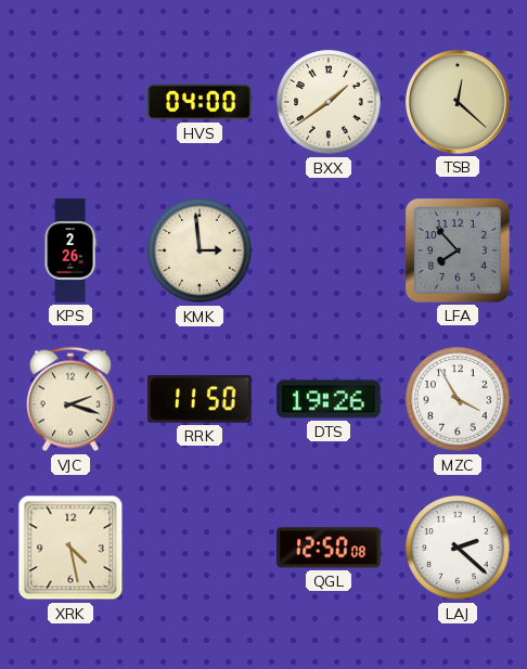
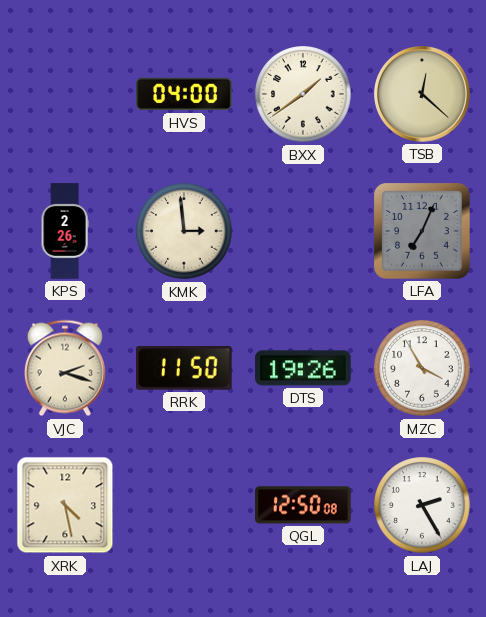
LFA: 7:53 -> 7:04 (422, 231)
LAJ: 2:22 -> 2:25 (422, 505)
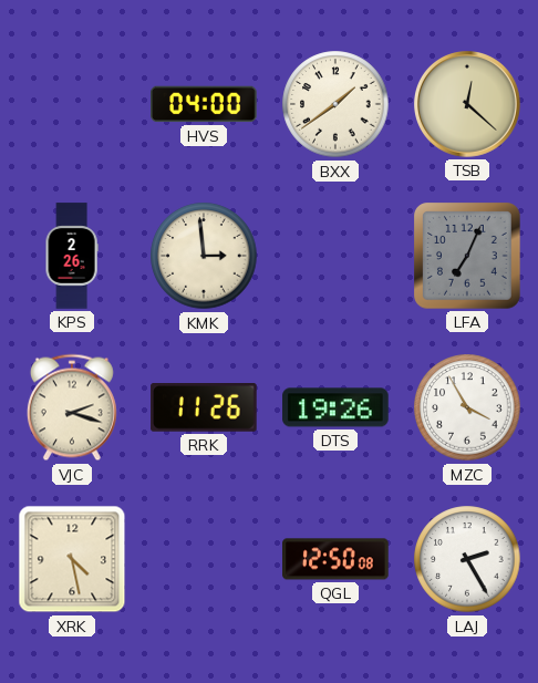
RRK: 11:50 -> 11:26 (204, 408)
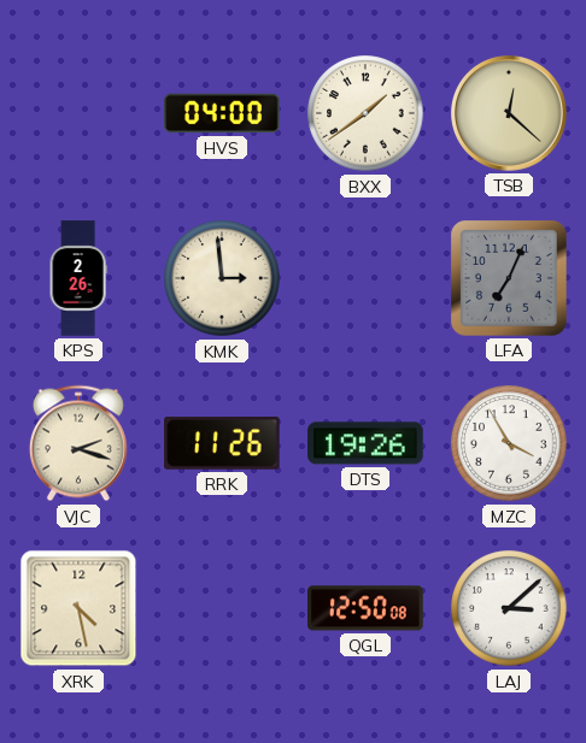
LAJ: 2:25 -> 3:08 (509, 608)
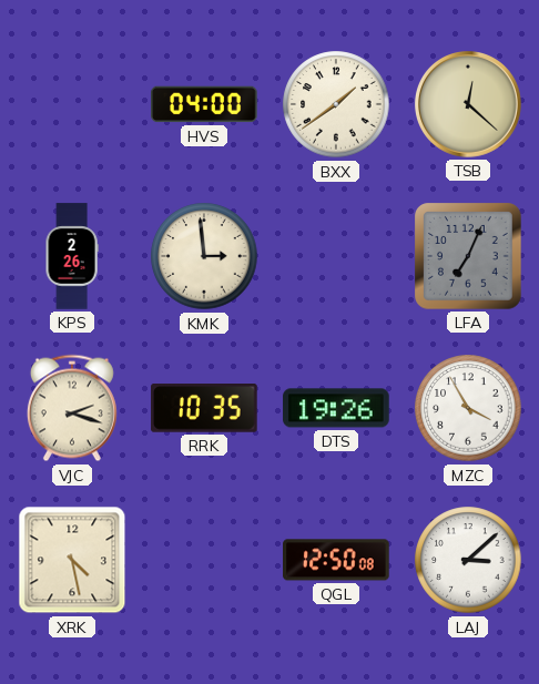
RRK: 11:26 -> 10:35 (204, 409)
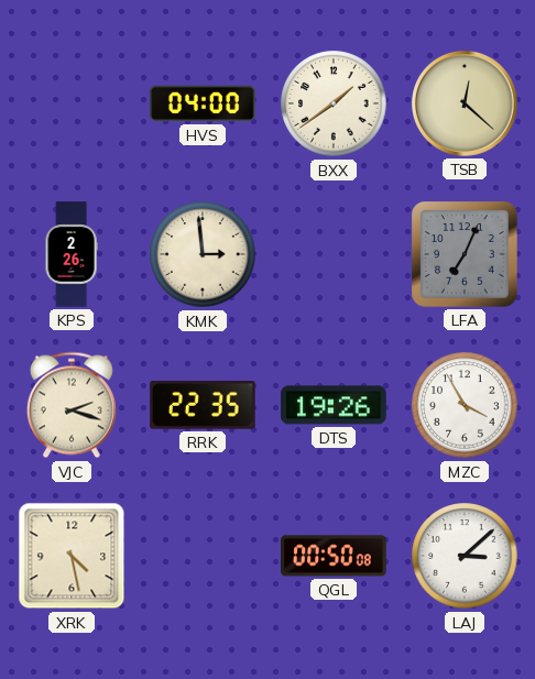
RRK: 10:35 -> 22:35 (203, 406)
QGL: 12:50 -> 00:50 (334, 556)
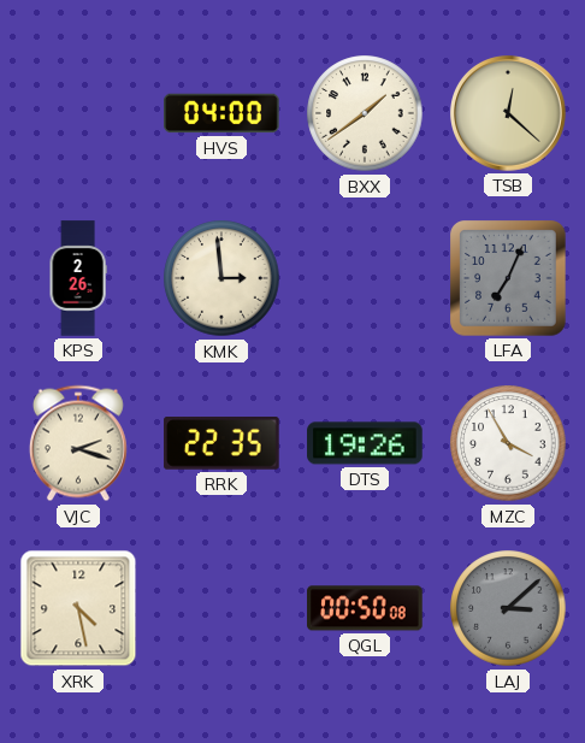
LAJ dial: white -> grey (508, 608)
